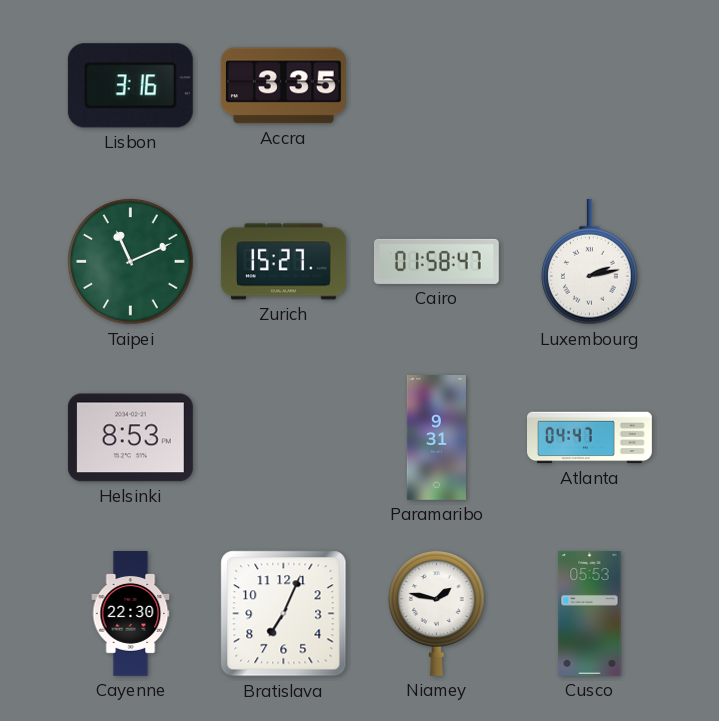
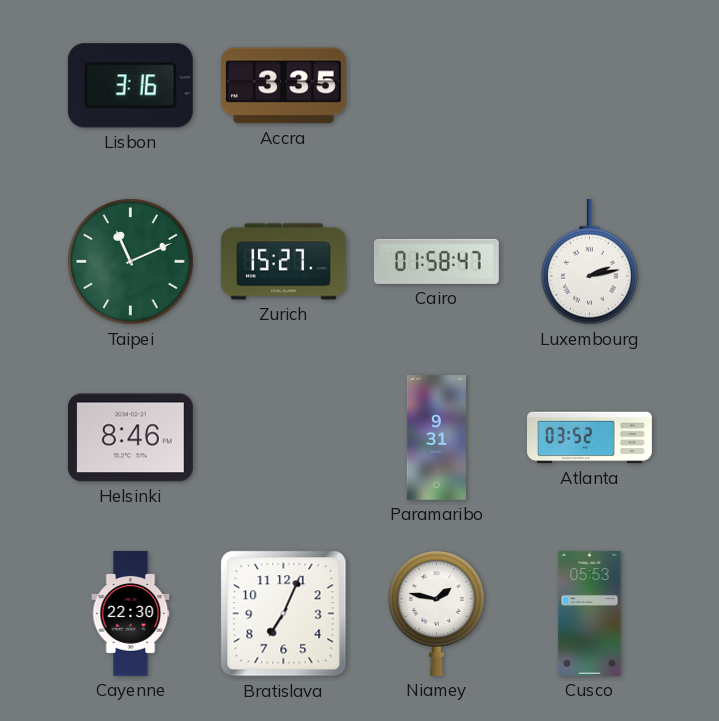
Helsinki: 8:53 -> 8:46 (130, 438)
Atlanta: 04:47 -> 03:52 (590, 438)
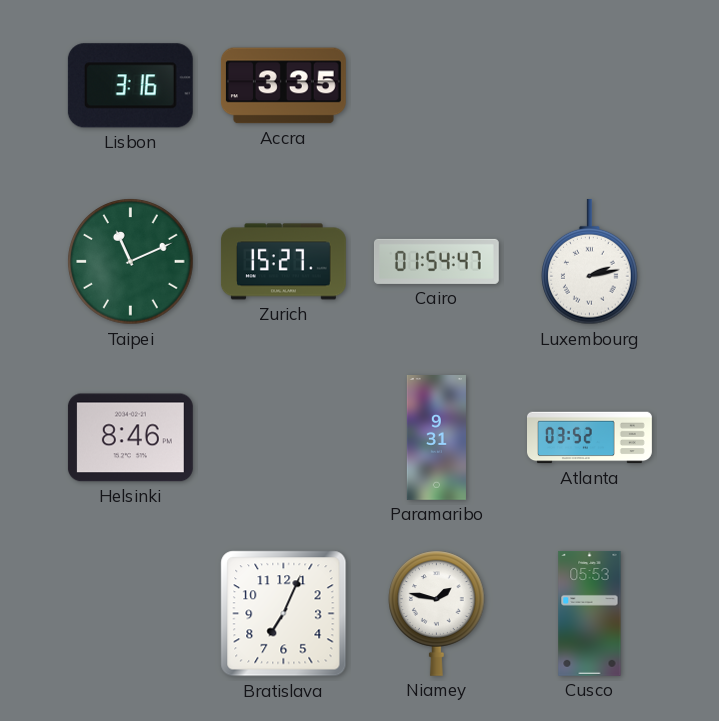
Cairo: 01:58 -> 01:54 (436, 261)
Cayenne: 22:30 -> none (131, 614)
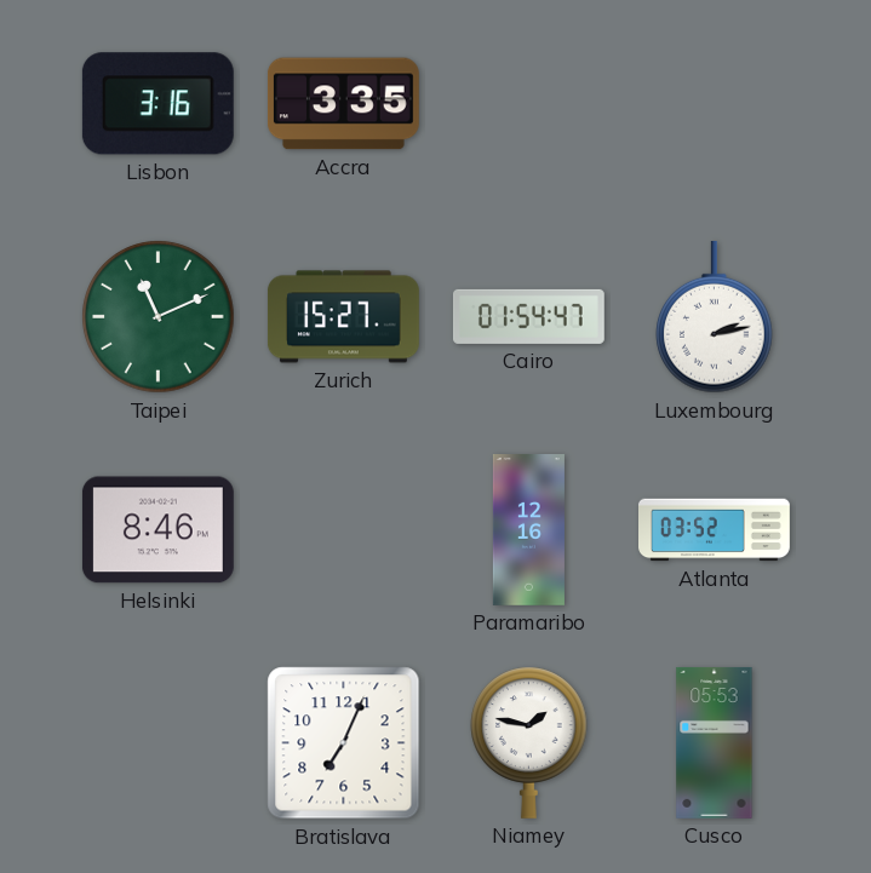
Paramaribo: 9:31 -> 12:16 (528, 530)
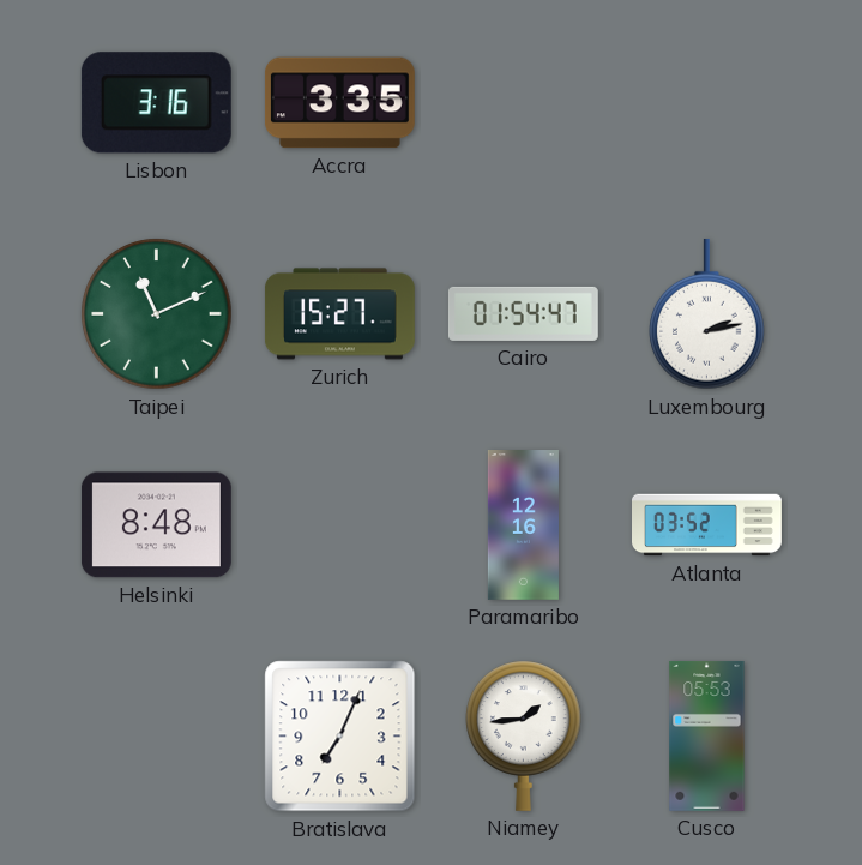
Helsinki: 8:46 -> 8:48 (156, 525)
Niamey: 1:47 -> 1:44 (524, 735)
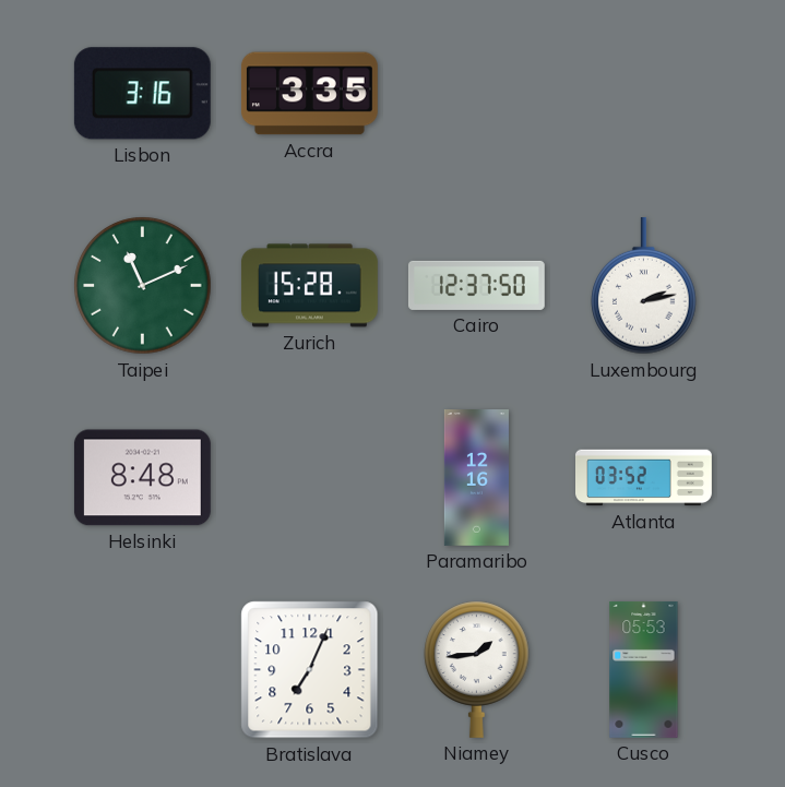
Zurich: 15:27 -> 15:28 (309, 286)
Cairo: 01:54 -> 12:37 (476, 285)
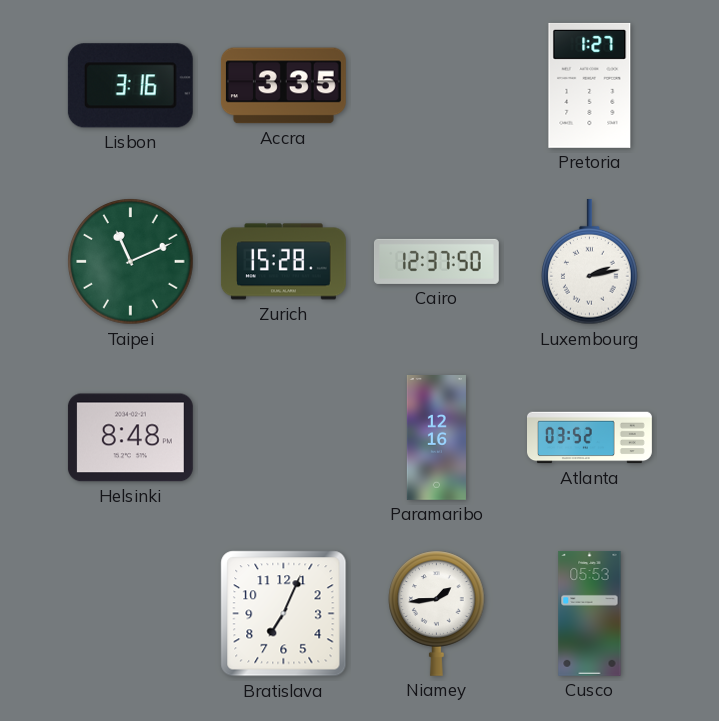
Pretoria: none -> 1:27 (590, 85)
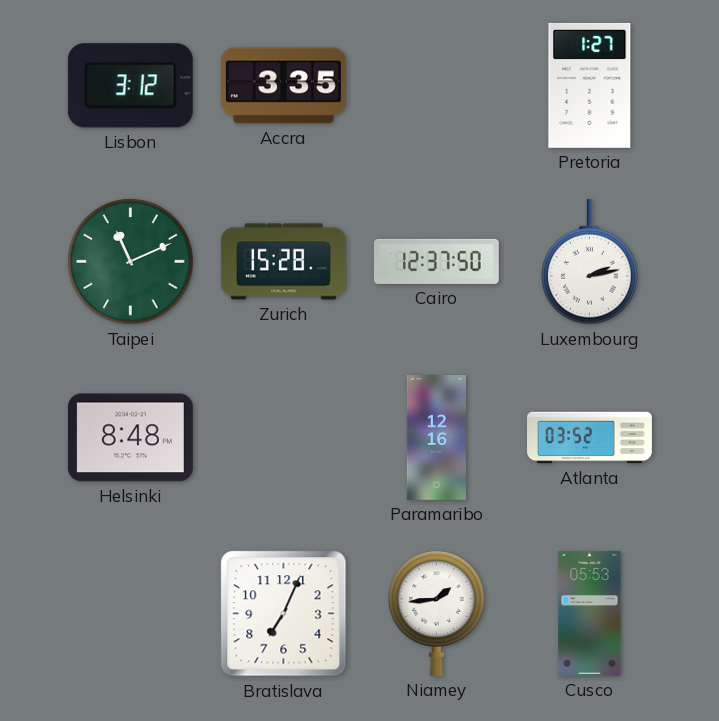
Lisbon: 3:16 -> 3:12 (130, 86)
